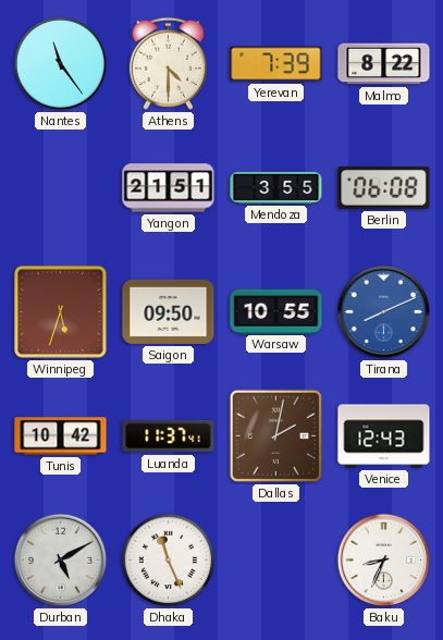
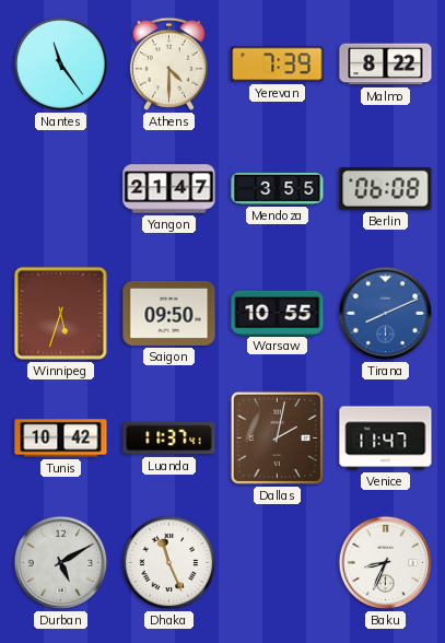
Yangon: 21:51 -> 21:47 (169, 189)
Venice: 12:43 -> 11:47 (386, 439)
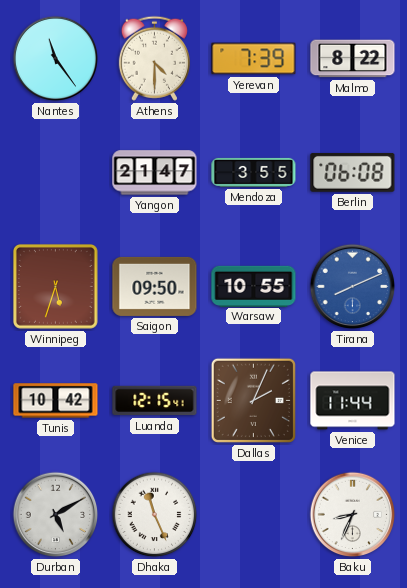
Luanda: 11:37 -> 12:15 (155, 401)
Dallas: 2:02 -> 2:04 (253, 400)
Venice: 11:47 -> 11:44 (353, 401)
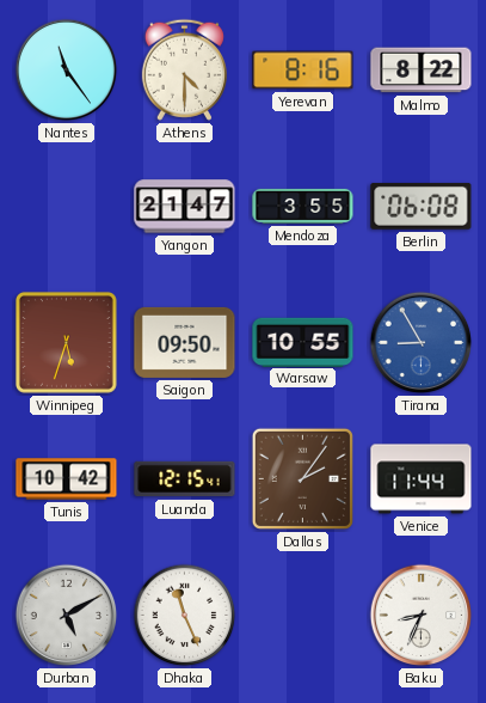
Yerevan: 7:39 -> 8:16 (303, 71)
Tirana: 8:11 -> 8:55 (422, 343)
Dallas: 2:04 -> 2:06 (302, 478)
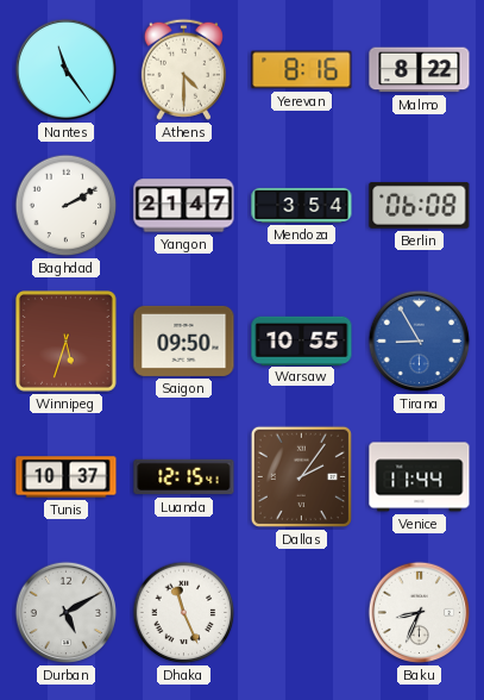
Baghdad: none -> 2:10 (67, 206)
Mendoza: 3:55 -> 3:54 (302, 205)
Tunis: 10:42 -> 10:37 (67, 477)
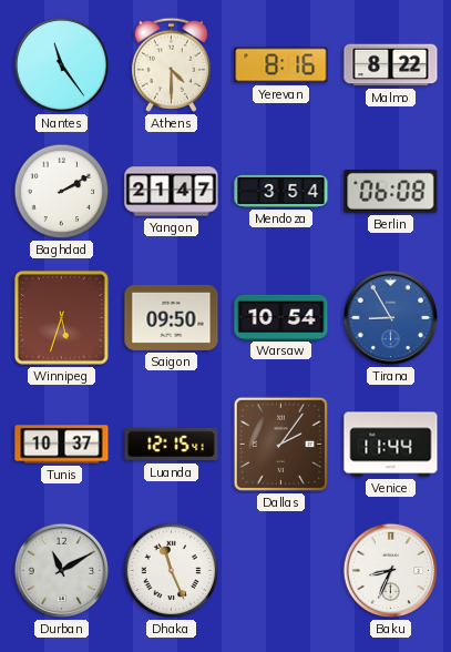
Warsaw: 10:55 -> 10:54 (281, 317)
Durban: 5:10 -> 11:10 (62, 571)
